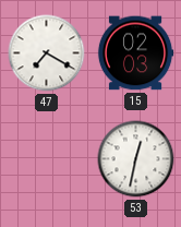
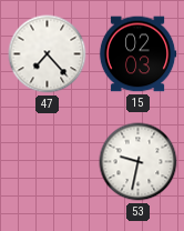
47: 7:20 -> 7:23 (48, 54)
53: 12:32 -> 9:32 (139, 162)
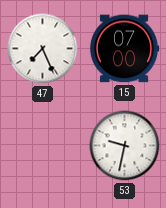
47: 7:23 -> 7:26 (43, 49)
15: 02:03 -> 07:00 (124, 49)
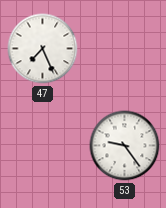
15: 07:00 -> none (124, 49)
53: 9:32 -> 9:24 (125, 146)
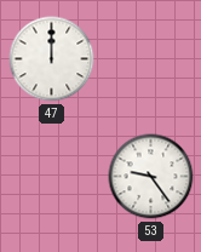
47: 7:26 -> 12:00 (52, 59)
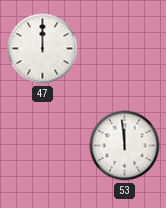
53: 9:24 -> 11:59 (125, 146)
